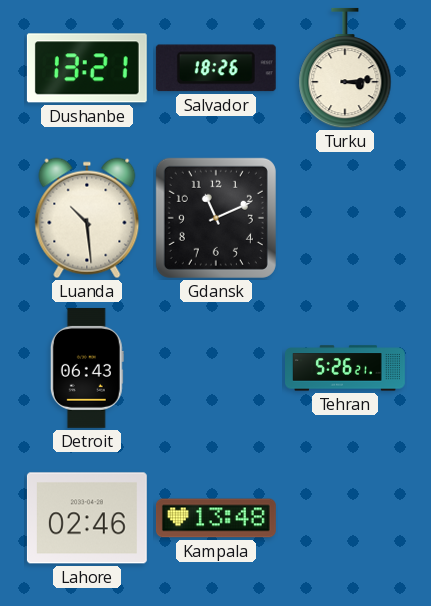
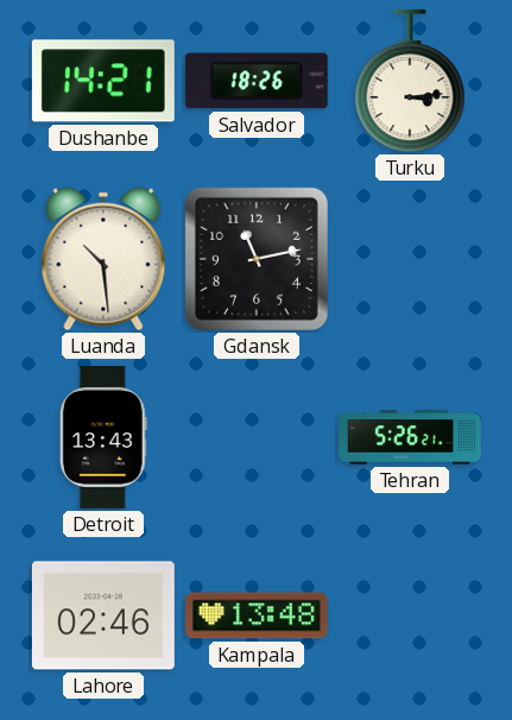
Dushanbe: 13:21 -> 14:21 (103, 81)
Gdansk: 11:11 -> 11:13 (257, 259)
Detroit: 06:43 -> 13:43 (103, 437)
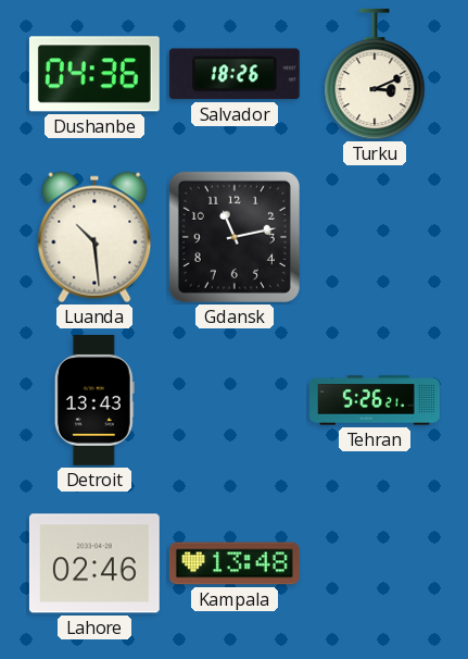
Dushanbe: 14:21 -> 04:36 (94, 74)
Turku: 3:14 -> 3:11 (375, 74)
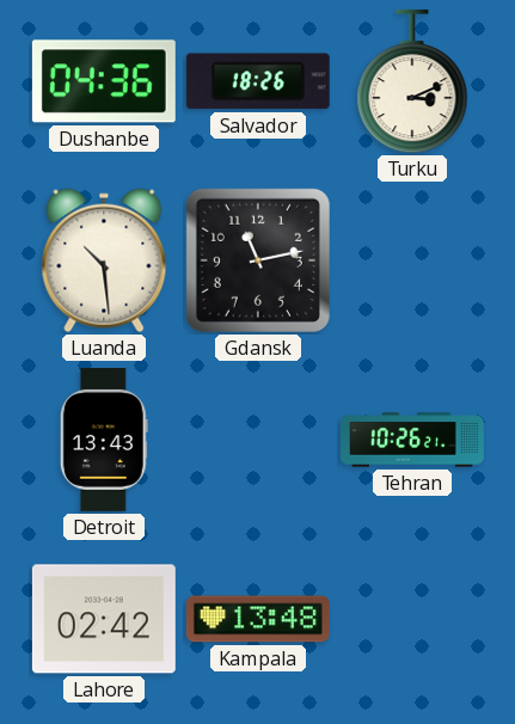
Tehran: 5:26 -> 10:26 (413, 440)
Lahore: 02:46 -> 02:42 (104, 619)
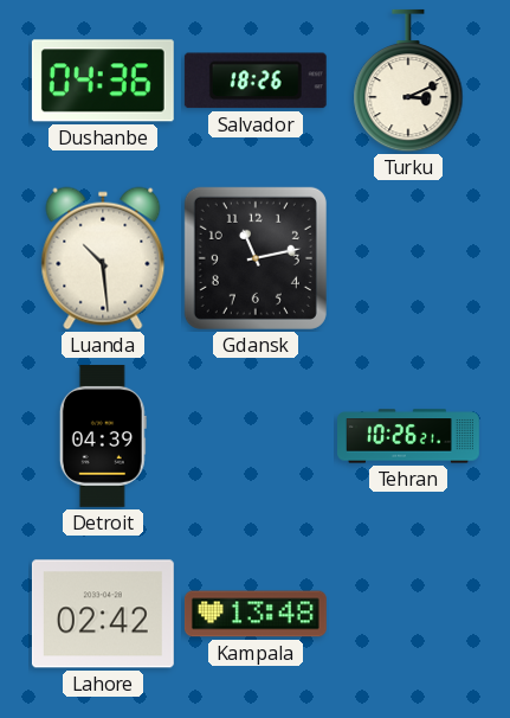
Detroit: 13:43 -> 04:39 (103, 436)
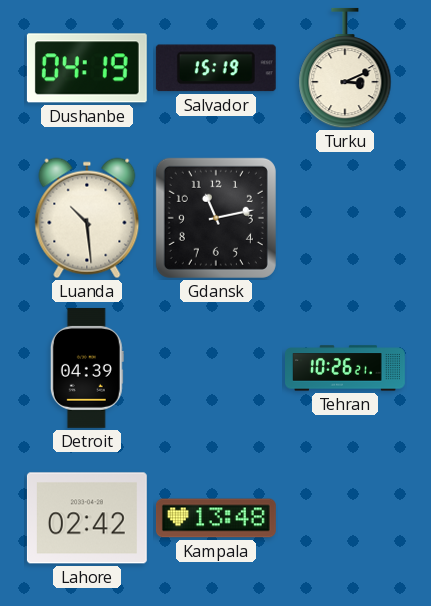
Dushanbe: 04:36 -> 04:19 (87, 68)
Salvador: 18:26 -> 15:19 (216, 68)
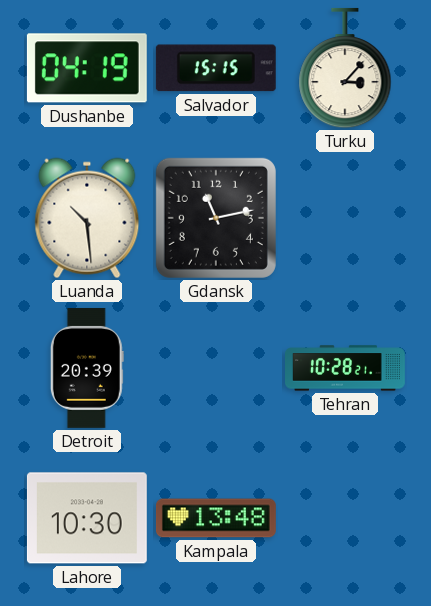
Salvador: 15:19 -> 15:15 (216, 68)
Turku: 3:11 -> 3:07 (345, 68)
Detroit: 04:39 -> 20:39 (87, 368)
Tehran: 10:26 -> 10:28 (346, 368)
Lahore: 02:42 -> 10:30 (87, 518)
